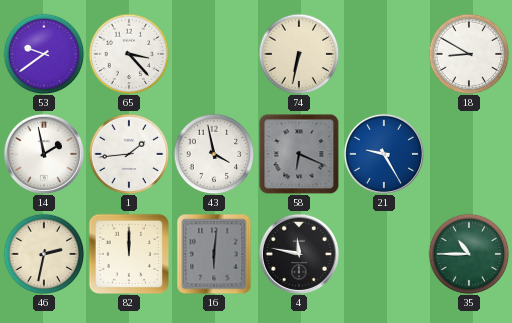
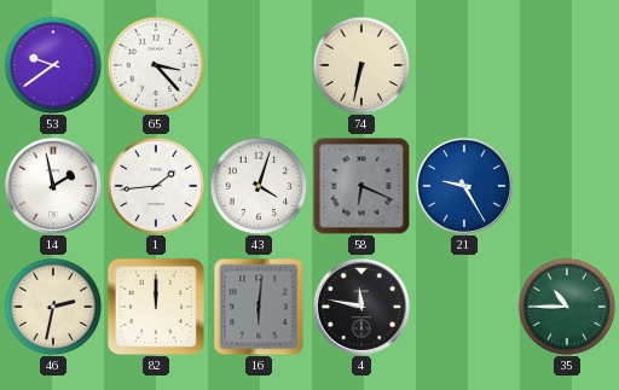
18: 8:50 -> none (469, 54)
43: 3:58 -> 4:03 (259, 186)
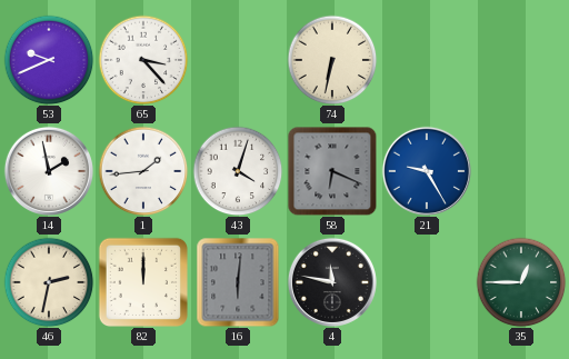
53: 9:39 -> 9:41 (49, 60)
35: 10:45 -> 12:45 (521, 282)
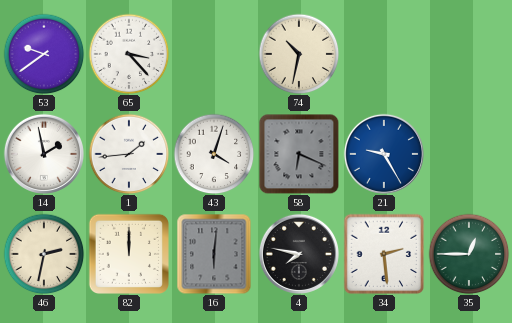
53: 9:41 -> 9:39 (44, 54)
74: 6:32 -> 10:32 (299, 54)
4: 11:47 -> 7:47 (299, 254)
34: none -> 2:29 (384, 254)
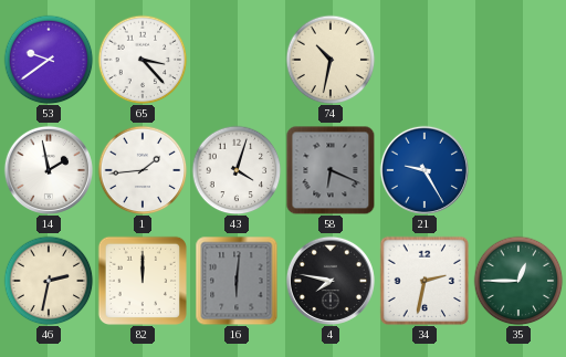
34: 2:29 -> 2:32 (424, 281)
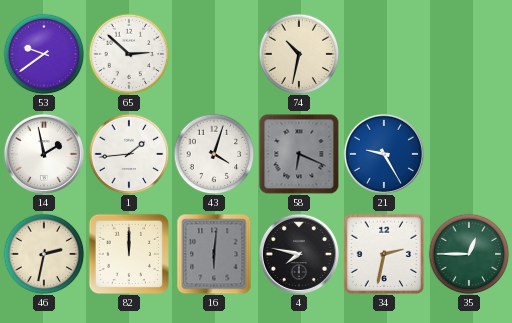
65: 3:23 -> 2:52 (129, 54)
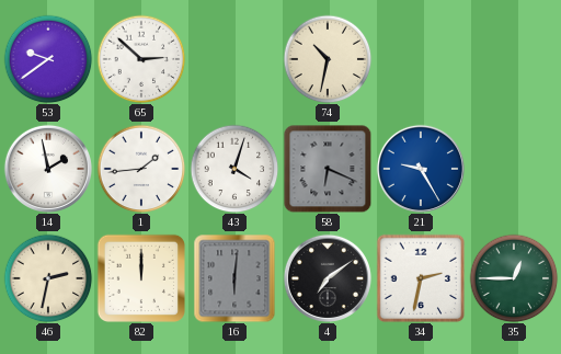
4: 7:47 -> 7:09 (328, 278)
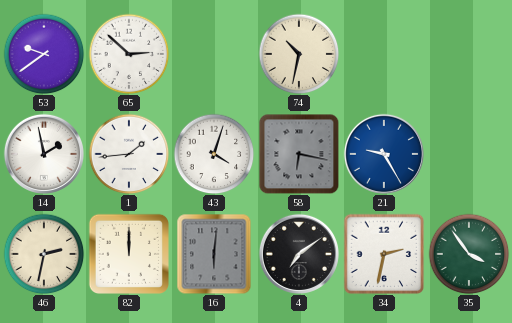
58: 6:19 -> 6:17 (299, 154)
35: 12:45 -> 3:54 (469, 254)
